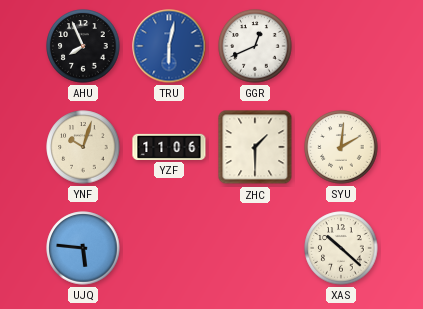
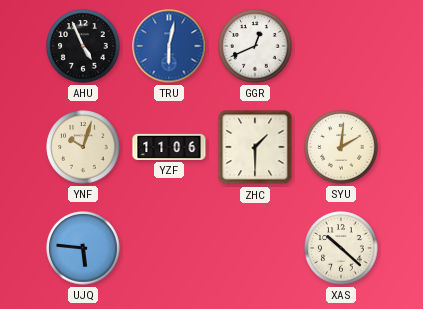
AHU: 7:56 -> 4:56 (83, 46)
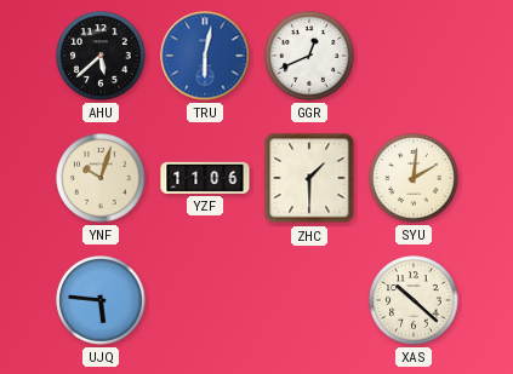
AHU: 4:56 -> 5:38 (101, 56)
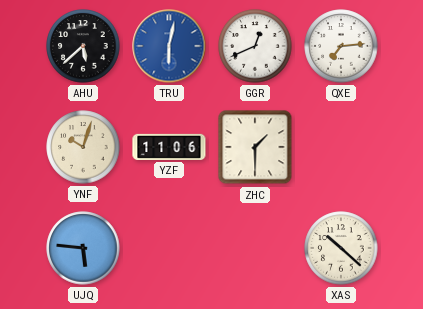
QXE: none -> 7:14 (341, 46)
SYU: 2:01 -> none (414, 178)
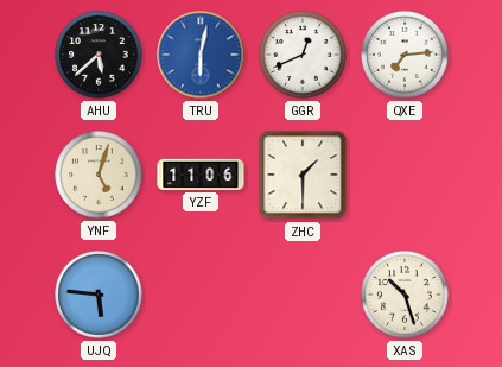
YNF: 10:03 -> 5:03 (99, 175)
XAS: 10:22 -> 10:27 (405, 295)
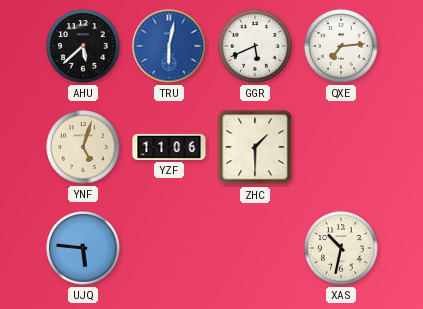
GGR: 12:41 -> 5:41 (255, 46)
XAS: 10:27 -> 10:32 (341, 248)
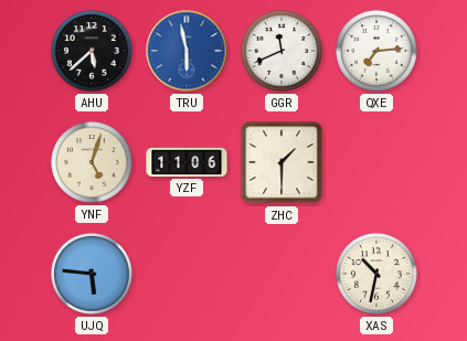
TRU: 6:02 -> 5:58 (187, 51)
GGR: 5:41 -> 11:41 (282, 51)
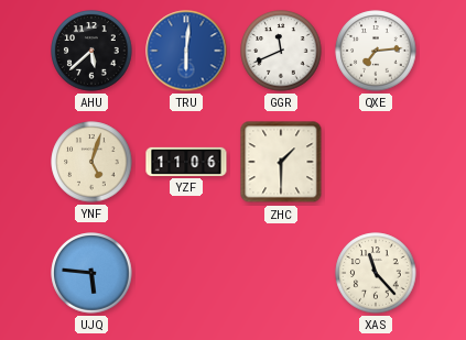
TRU: 5:58 -> 6:01 (186, 51)
XAS: 10:32 -> 11:23 (376, 273)
